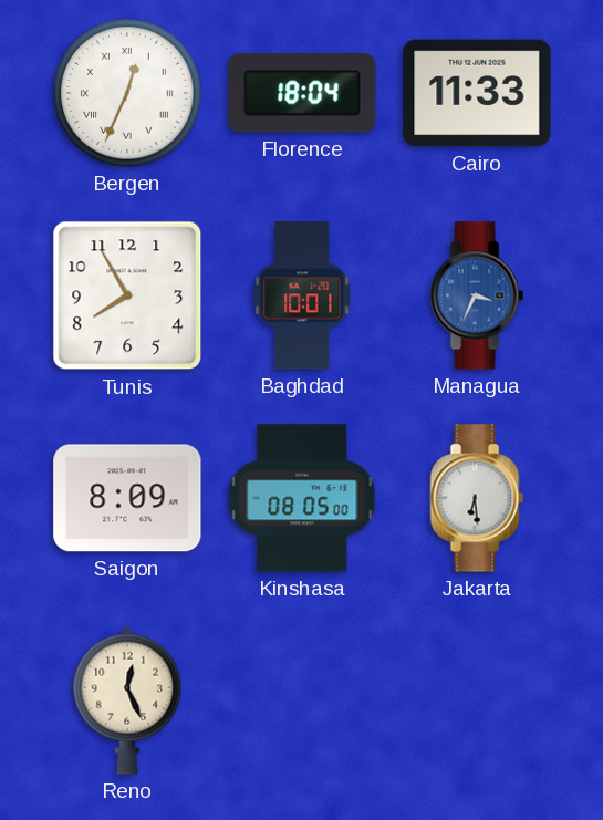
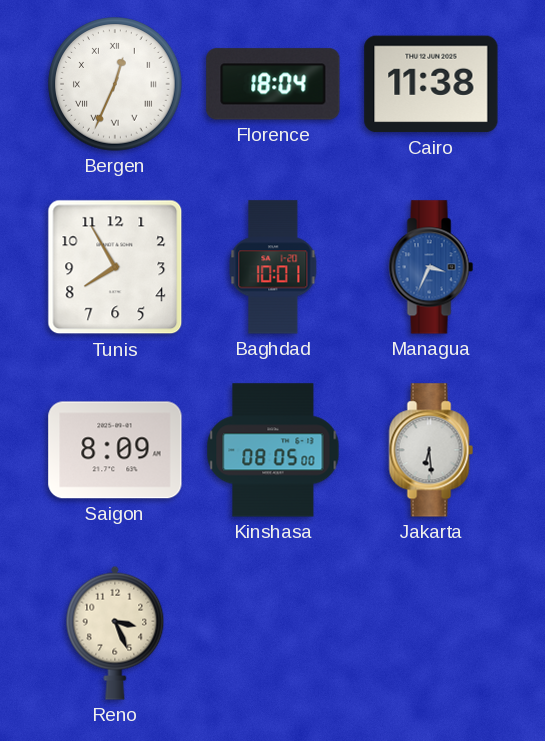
Cairo: 11:33 -> 11:38 (431, 84)
Reno: 12:26 -> 3:26 (115, 633)
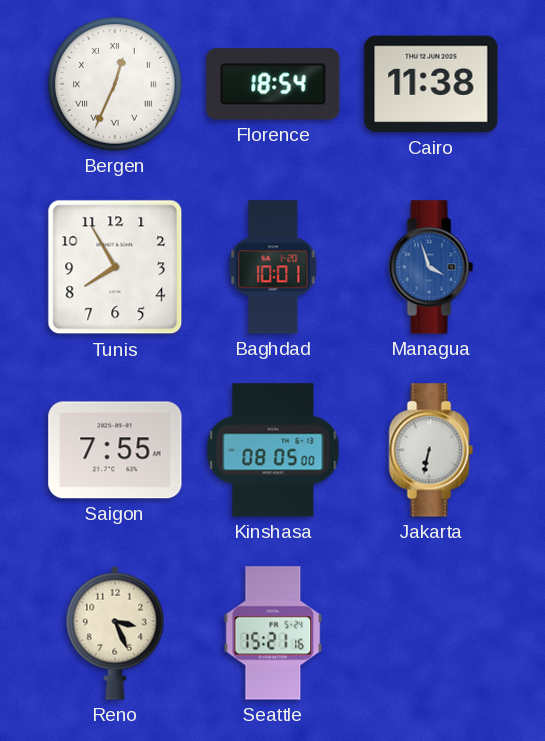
Florence: 18:04 -> 18:54 (273, 84)
Managua: 3:34 -> 3:57 (431, 267)
Saigon: 8:09 -> 7:55 (115, 450)
Jakarta: 6:29 -> 6:32 (431, 450)
Seattle: none -> 15:21 (273, 633)
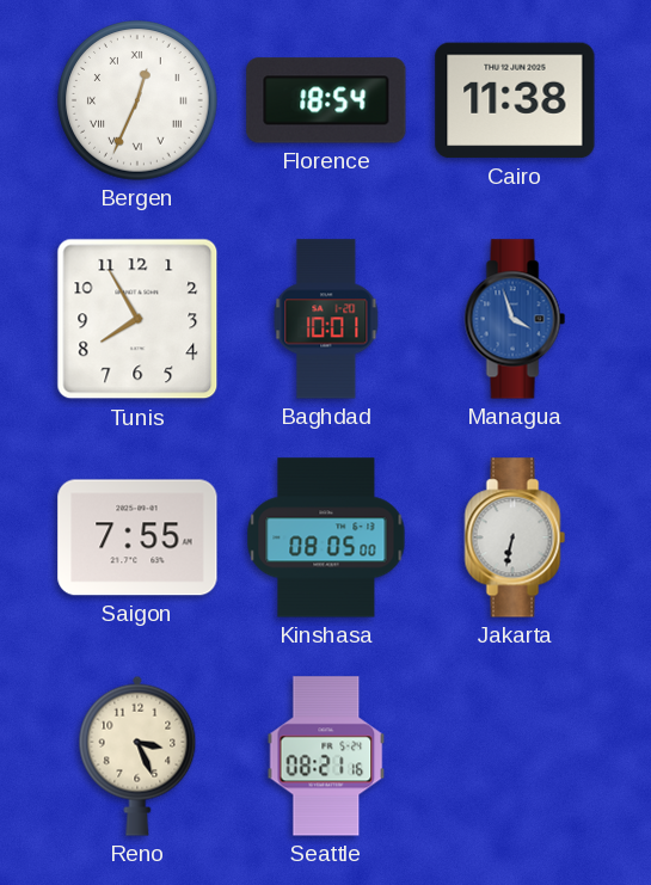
Seattle: 15:21 -> 08:21 (326, 756)
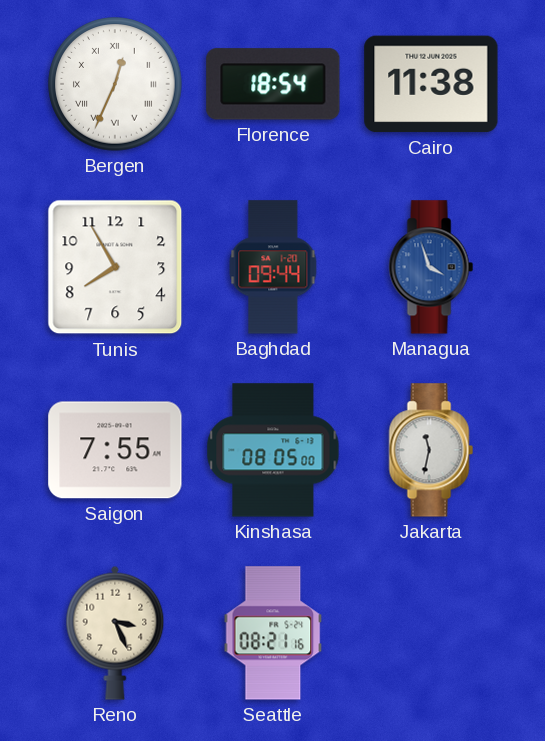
Baghdad: 10:01 -> 09:44 (273, 267)
Jakarta: 6:32 -> 11:32 (431, 450)
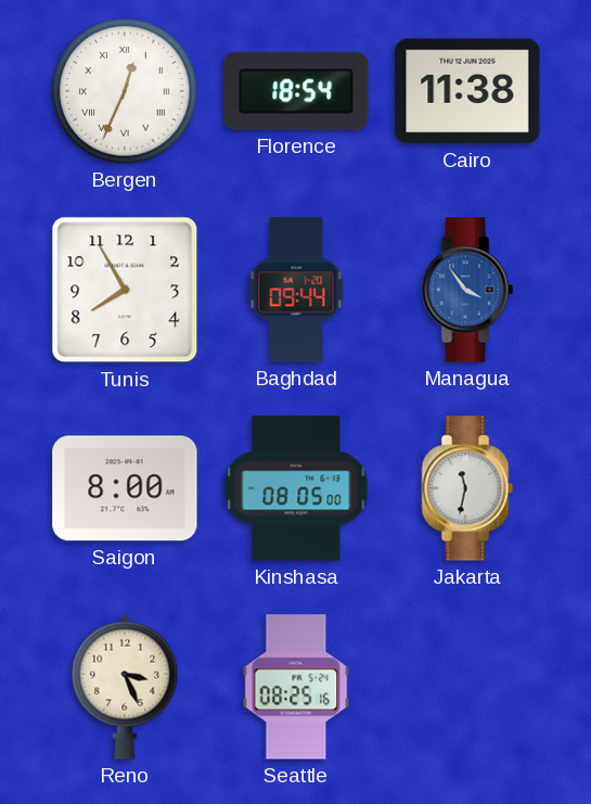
Managua: 3:57 -> 3:54 (467, 290)
Saigon: 7:55 -> 8:00 (125, 488)
Seattle: 08:21 -> 08:25 (296, 687)
